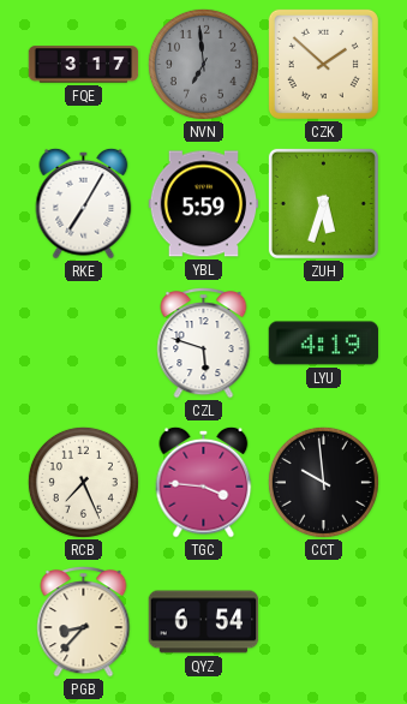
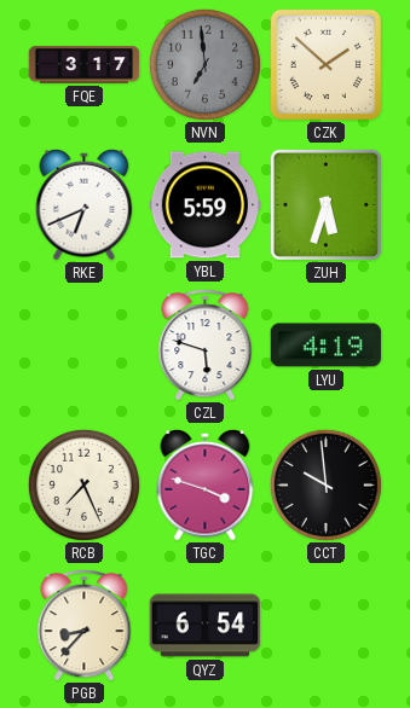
RKE: 7:05 -> 6:41 (85, 204)
TGC: 3:46 -> 3:48 (206, 484)
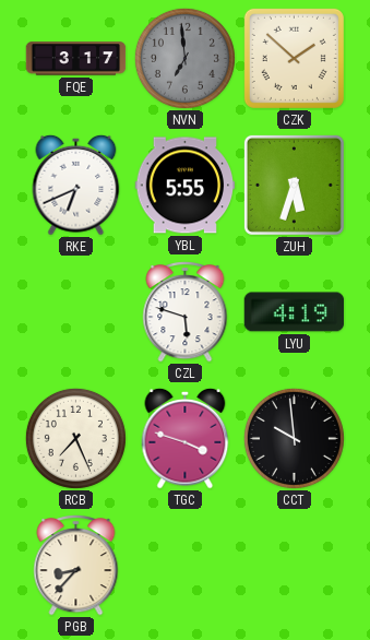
YBL: 5:59 -> 5:55 (186, 186)
QYZ: 6:54 -> none (206, 626)
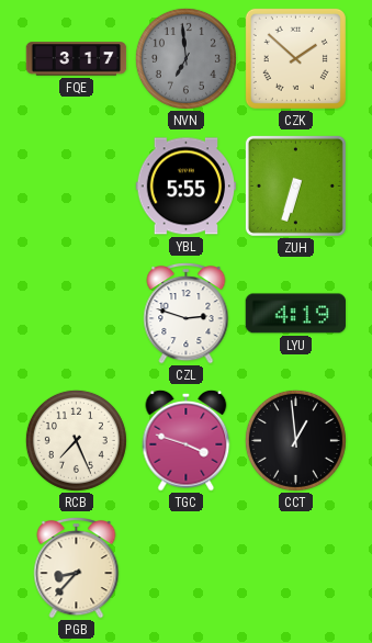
RKE: 6:41 -> none (76, 185)
ZUH: 5:33 -> 6:33 (295, 185)
CZL: 5:48 -> 2:48 (187, 314)
CCT: 9:59 -> 12:59 (295, 440)
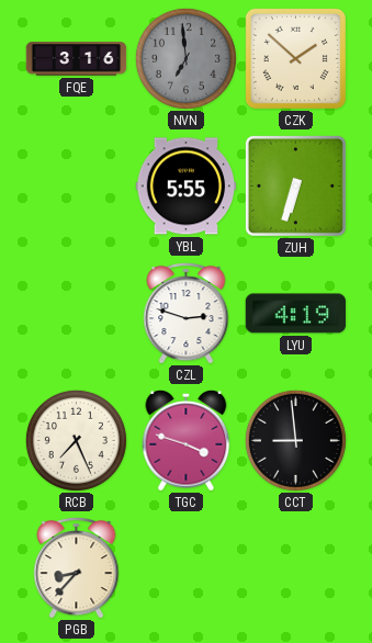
FQE: 3:17 -> 3:16 (77, 59)
CCT: 12:59 -> 8:59 (295, 440)
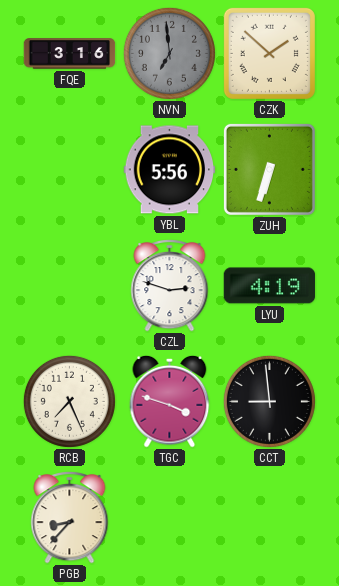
YBL: 5:55 -> 5:56 (170, 170)
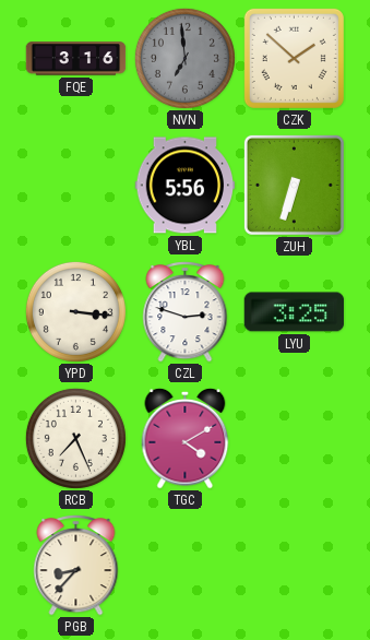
YPD: none -> 3:16 (75, 311)
LYU: 4:19 -> 3:25 (295, 312)
TGC: 3:48 -> 4:10 (186, 438)
CCT: 8:59 -> none (269, 401)
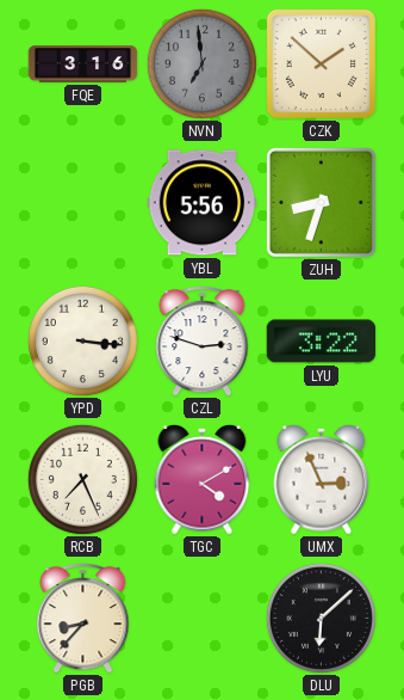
ZUH: 6:33 -> 8:33 (321, 202)
LYU: 3:25 -> 3:22 (322, 342)
UMX: none -> 2:56 (322, 479)
DLU: none -> 6:08 (321, 618)
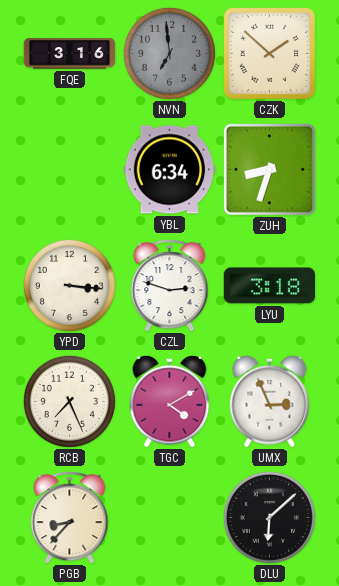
YBL: 5:56 -> 6:34 (170, 170)
LYU: 3:22 -> 3:18 (270, 286)
